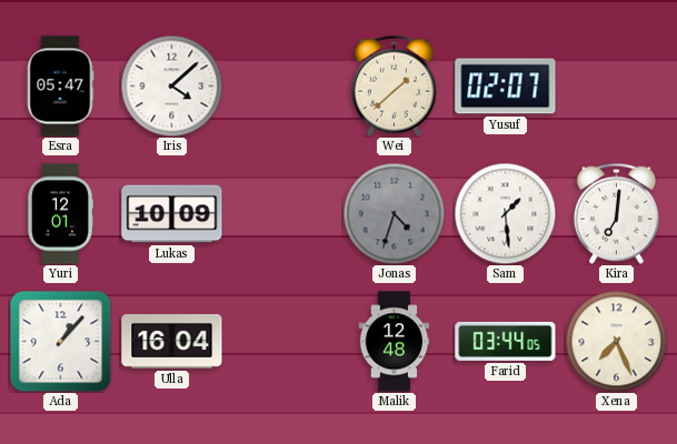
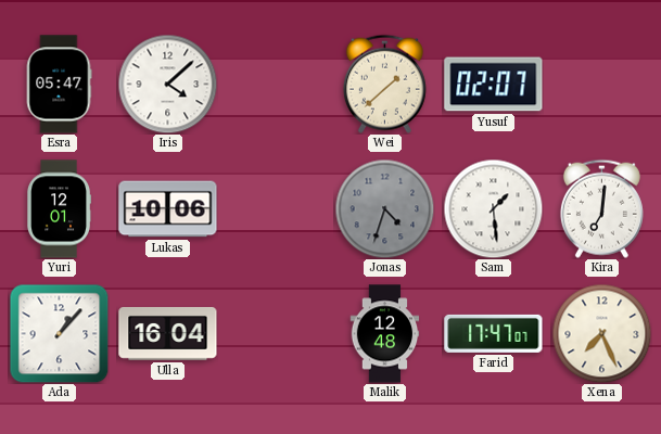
Lukas: 10:09 -> 10:06 (168, 209)
Farid: 03:44 -> 17:47 (494, 333)
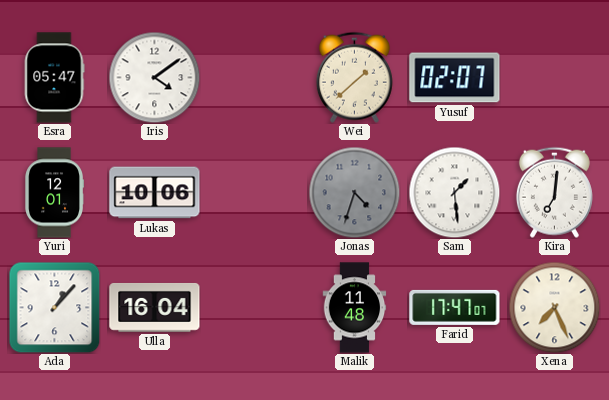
Iris: 4:08 -> 4:09 (154, 77)
Malik: 12:48 -> 11:48 (355, 308)
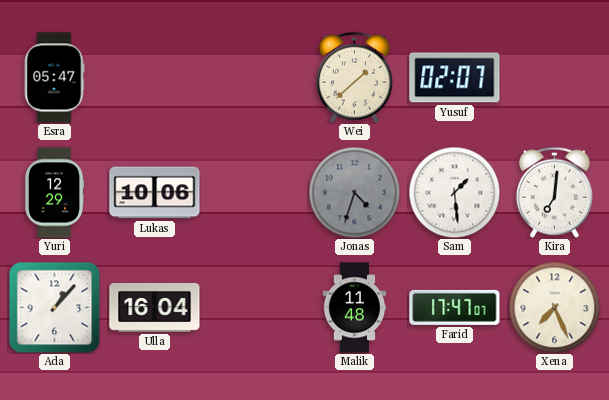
Iris: 4:09 -> none (154, 77)
Yuri: 12:01 -> 12:29 (54, 193)
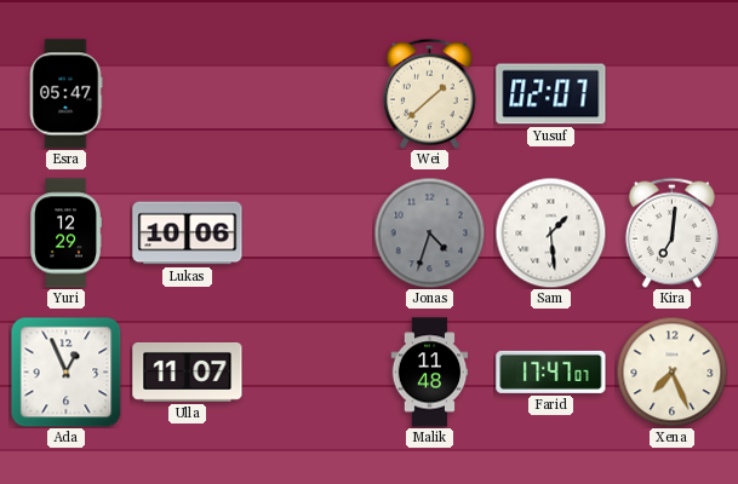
Ada: 1:07 -> 12:56 (65, 371)
Ulla: 16:04 -> 11:07 (188, 371)
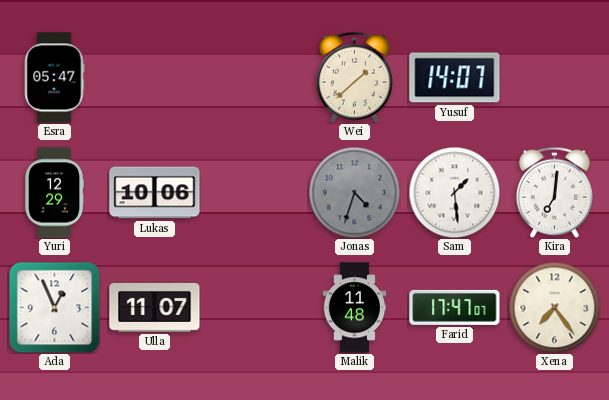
Yusuf: 02:07 -> 14:07 (455, 78)
Xena: 7:26 -> 7:24 (554, 307)
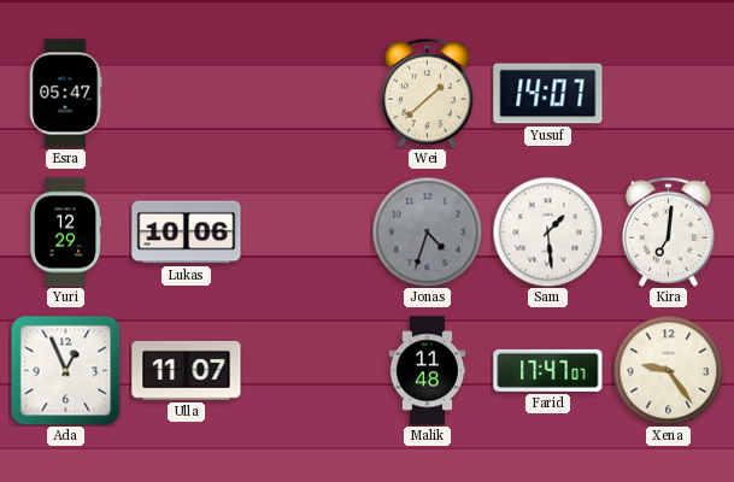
Xena: 7:24 -> 9:24 (668, 370)
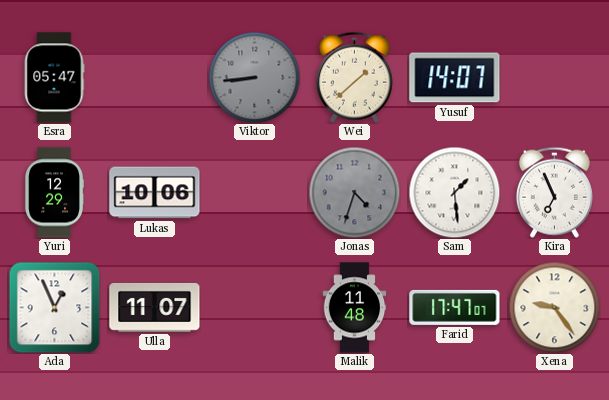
Viktor: none -> 8:44 (254, 77)
Kira: 7:01 -> 6:56 (554, 192)
